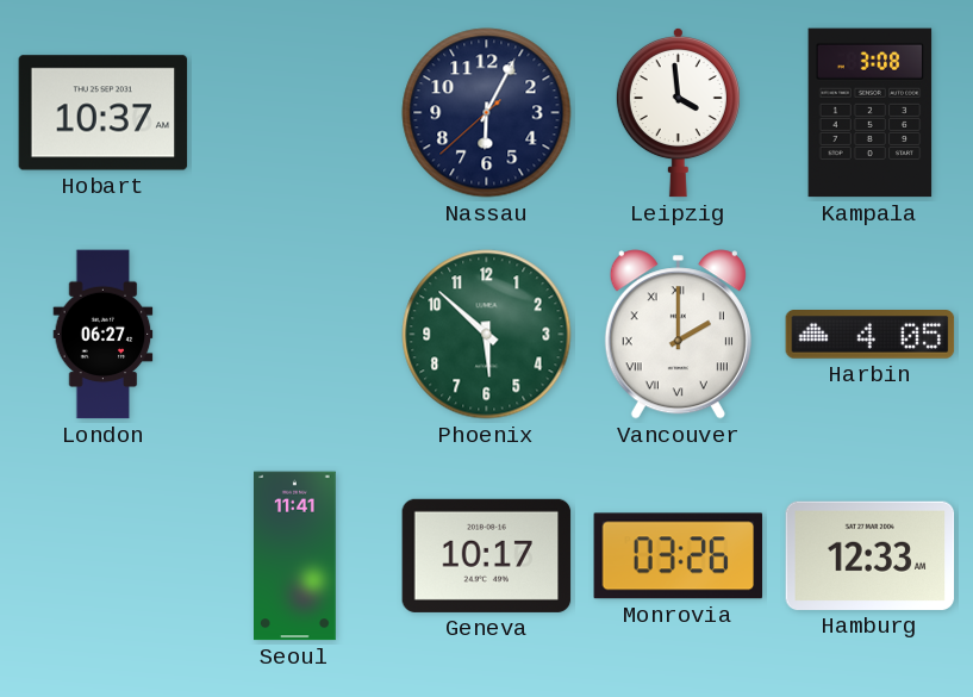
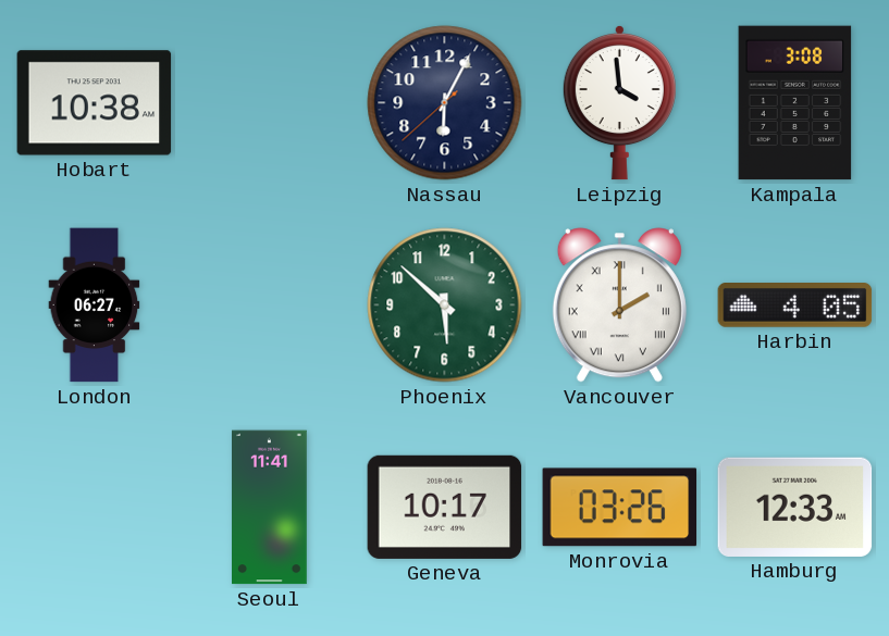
Hobart: 10:37 -> 10:38 (95, 103)
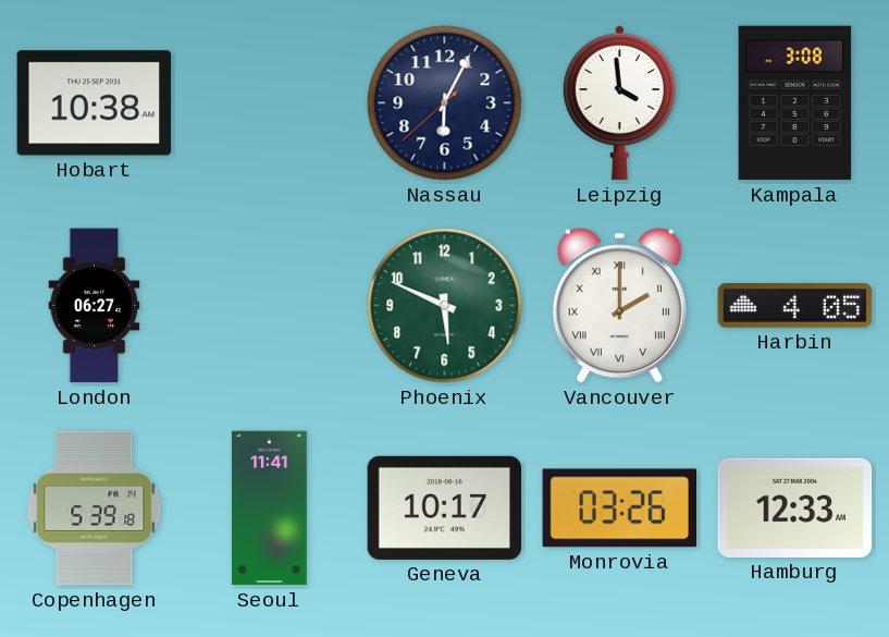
Phoenix: 5:52 -> 5:49 (445, 306)
Copenhagen: none -> 5:39 (95, 509)
